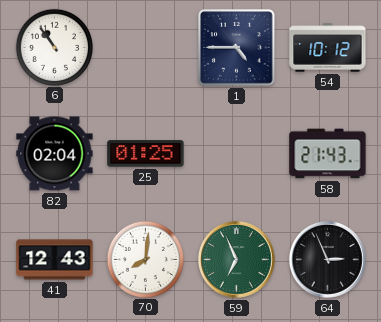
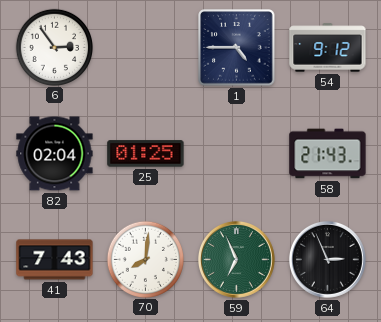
6: 10:54 -> 2:54 (54, 47)
54: 10:12 -> 9:12 (328, 48)
41: 12:43 -> 7:43 (55, 260)
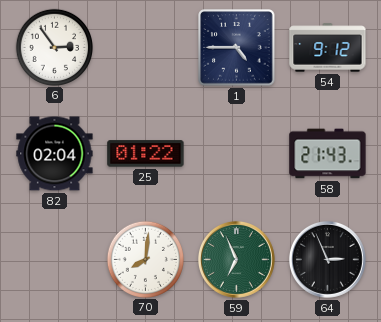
25: 01:25 -> 01:22 (146, 154)
41: 7:43 -> none (55, 260)
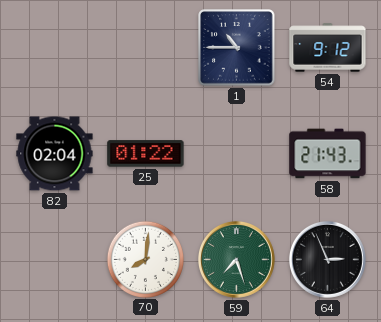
6: 2:54 -> none (54, 47)
1: 4:45 -> 10:45 (237, 48)
59: 6:56 -> 7:27 (236, 259)
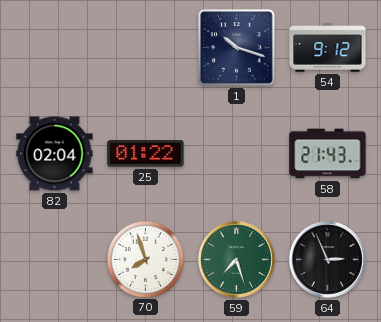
1: 10:45 -> 10:18 (237, 48)
70: 8:01 -> 7:57 (145, 259)
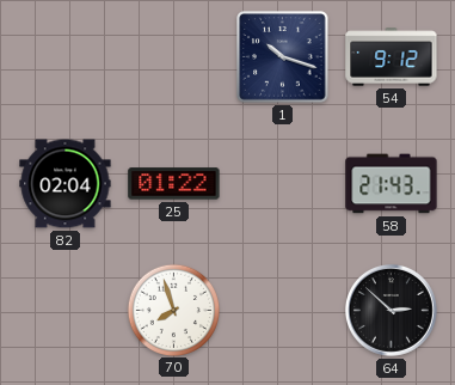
59: 7:27 -> none (236, 259)
64: 2:56 -> 2:52 (391, 310)
